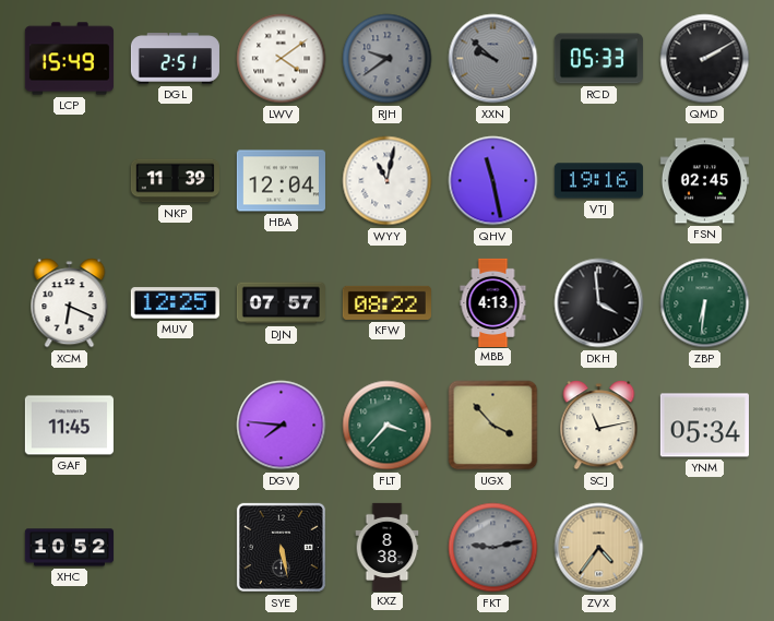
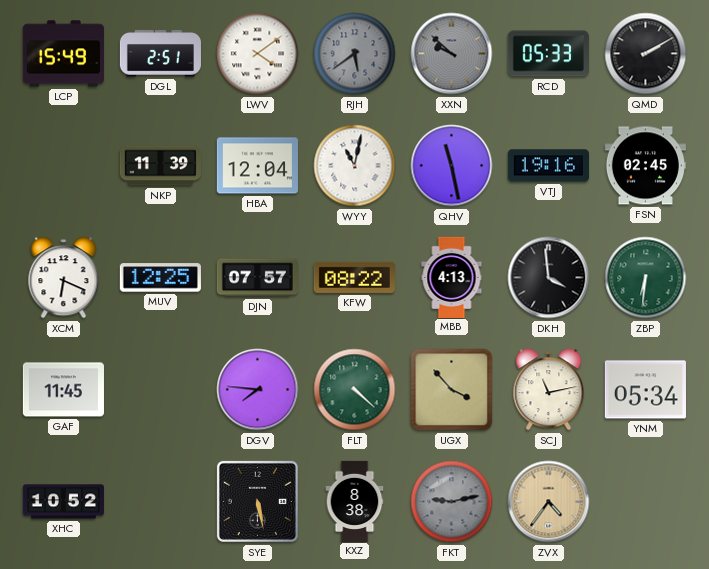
RJH: 9:39 -> 5:39 (355, 54)
FLT: 3:37 -> 4:22 (355, 390)
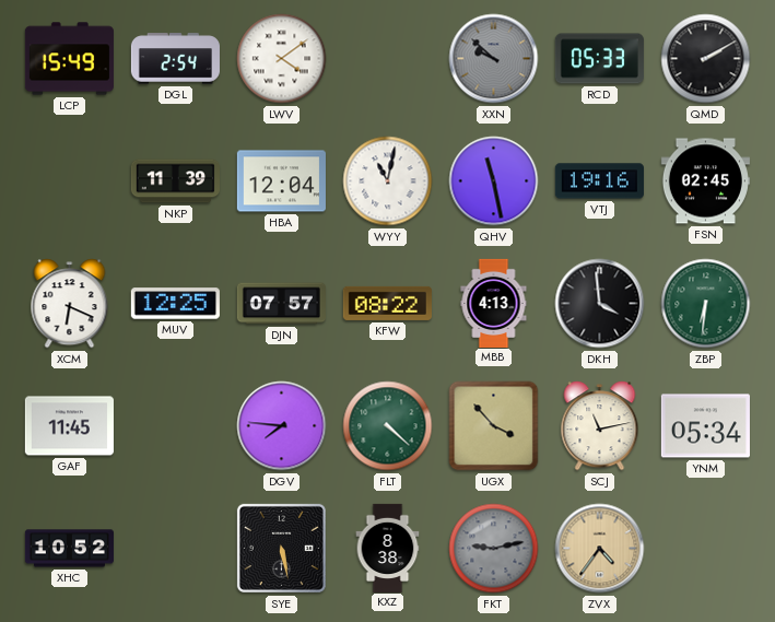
DGL: 2:51 -> 2:54 (175, 59)
RJH: 5:39 -> none (355, 54)
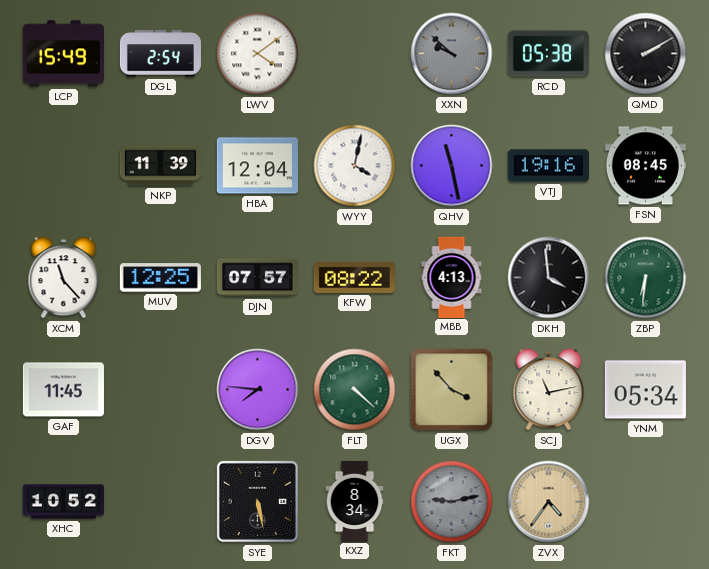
RCD: 05:33 -> 05:38 (548, 54)
WYY: 11:02 -> 4:02 (355, 166)
FSN: 02:45 -> 08:45 (645, 166)
XCM: 6:19 -> 11:23 (64, 278)
KXZ: 8:38 -> 8:34 (355, 501)
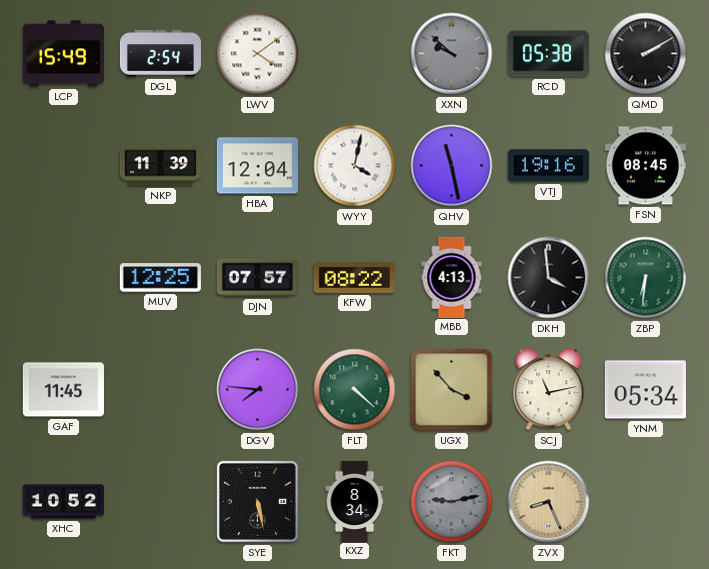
XCM: 11:23 -> none (64, 278)
ZVX: 4:36 -> 8:26 (549, 502)
